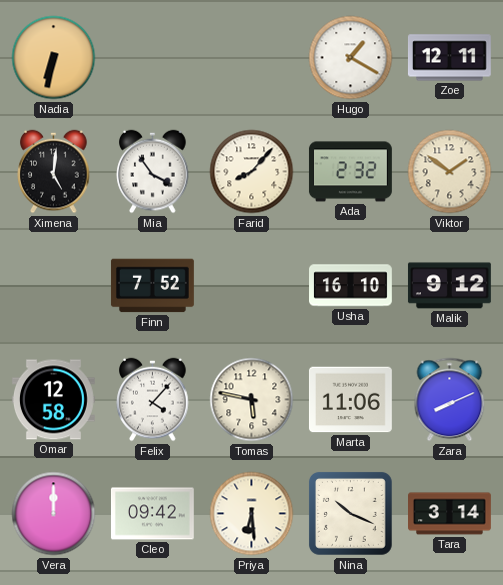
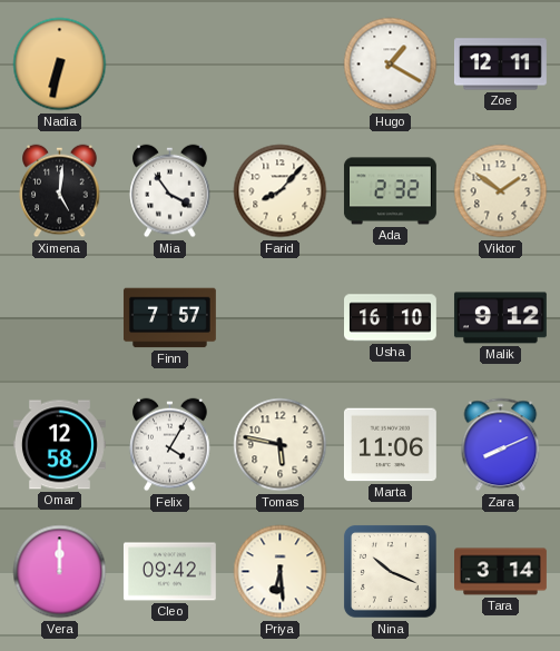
Finn: 7:52 -> 7:57 (169, 318)
Felix: 4:07 -> 4:05 (170, 445)
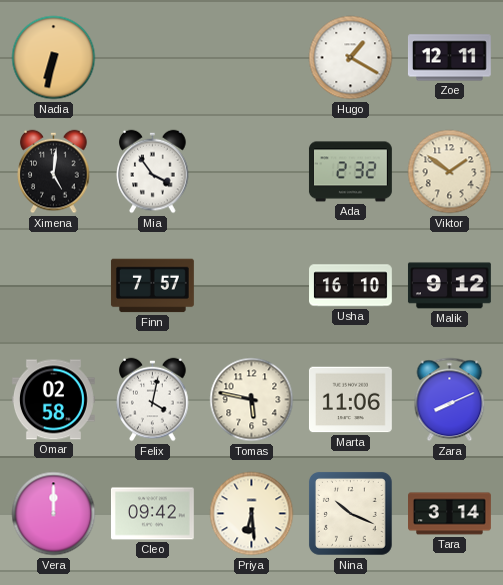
Farid: 8:07 -> none (281, 191)
Omar: 12:58 -> 02:58 (53, 400)
Felix: 4:05 -> 4:02 (153, 400)
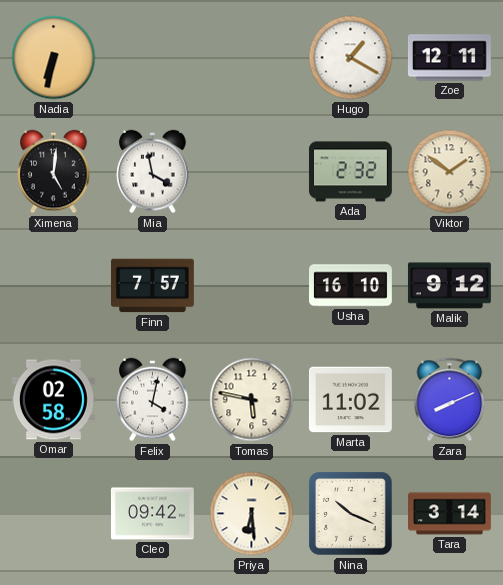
Mia: 3:54 -> 3:58 (153, 172)
Marta: 11:06 -> 11:02 (350, 400)
Vera: 12:00 -> none (54, 514)
